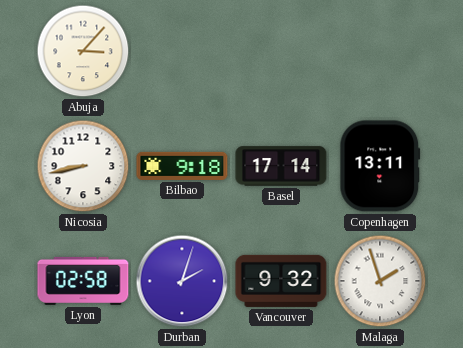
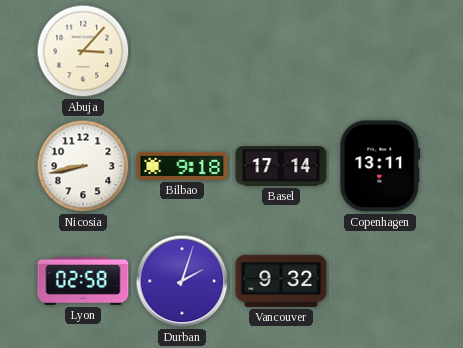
Malaga: 1:57 -> none (380, 281)
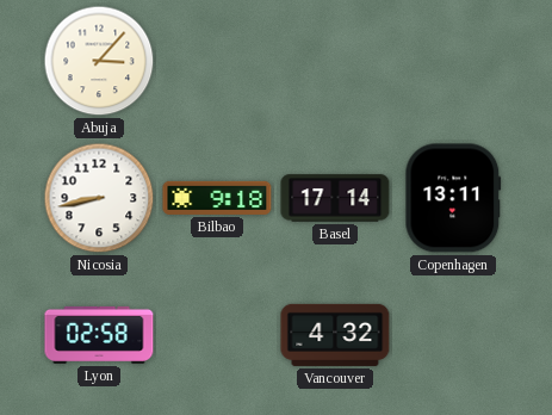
Durban: 2:03 -> none (182, 281)
Vancouver: 9:32 -> 4:32 (335, 335)
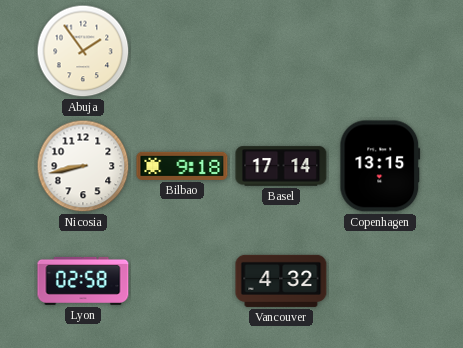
Abuja: 3:07 -> 1:54 (83, 51)
Copenhagen: 13:11 -> 13:15 (380, 166)
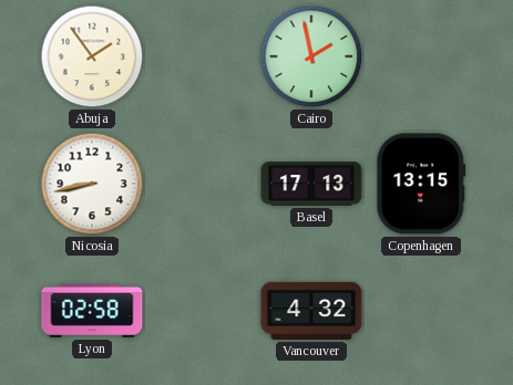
Cairo: none -> 1:58 (311, 56)
Bilbao: 9:18 -> none (182, 166)
Basel: 17:14 -> 17:13 (311, 184)
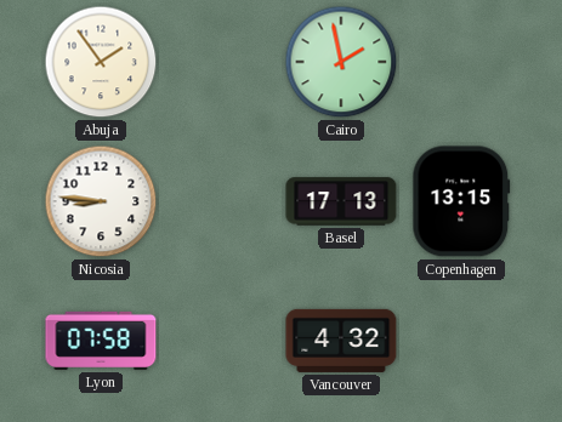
Nicosia: 8:43 -> 8:46 (101, 201)
Lyon: 02:58 -> 07:58 (101, 341)
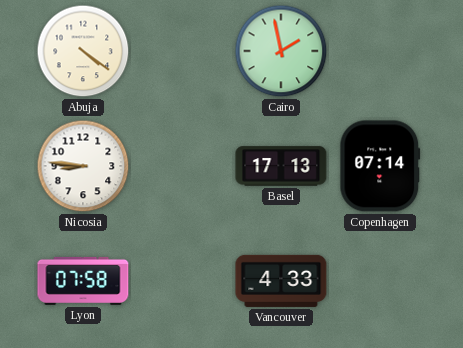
Abuja: 1:54 -> 4:21 (83, 51)
Copenhagen: 13:15 -> 07:14 (380, 166)
Vancouver: 4:32 -> 4:33 (281, 281)
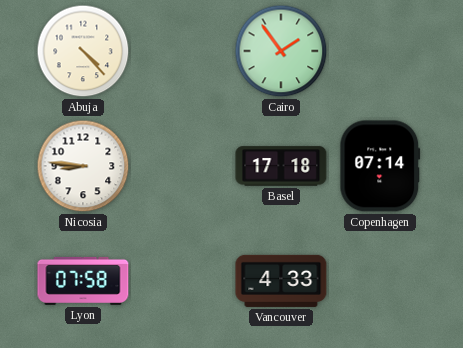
Abuja: 4:21 -> 4:23 (83, 51)
Cairo: 1:58 -> 1:54 (281, 51)
Basel: 17:13 -> 17:18 (281, 166)
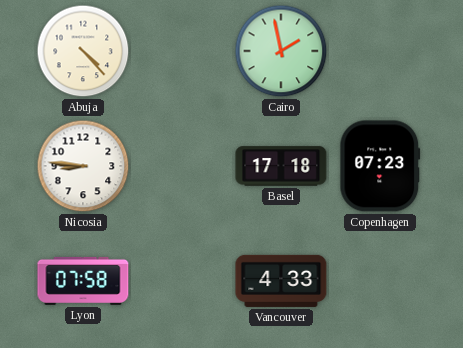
Cairo: 1:54 -> 1:58 (281, 51)
Copenhagen: 07:14 -> 07:23 (380, 166)
